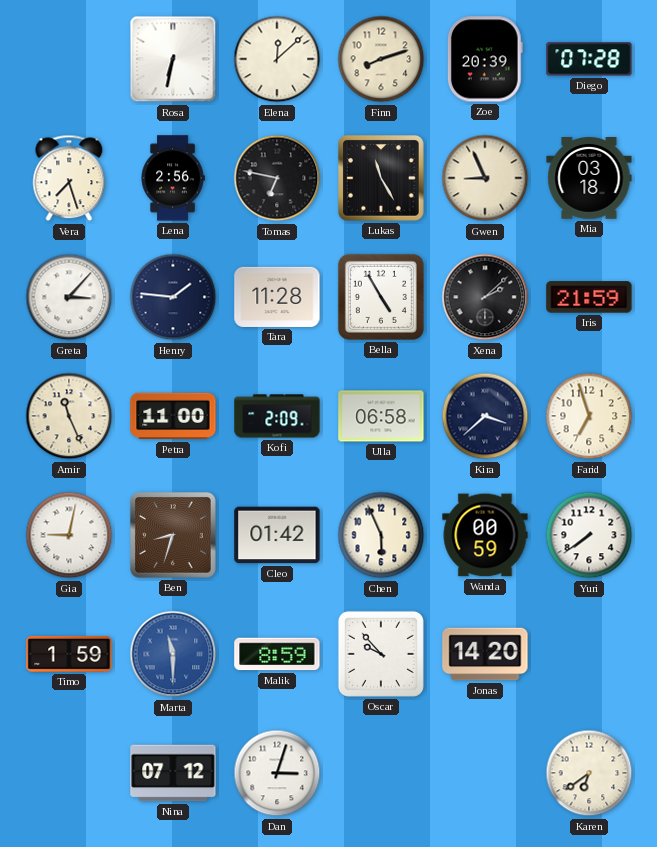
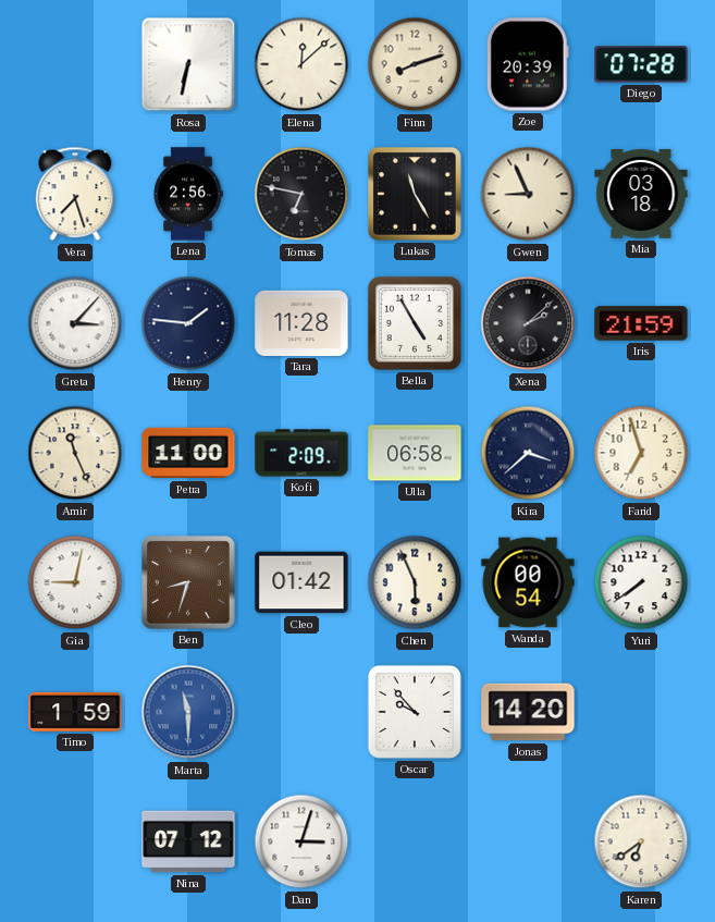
Wanda: 00:59 -> 00:54 (528, 582)
Malik: 8:59 -> none (277, 654)
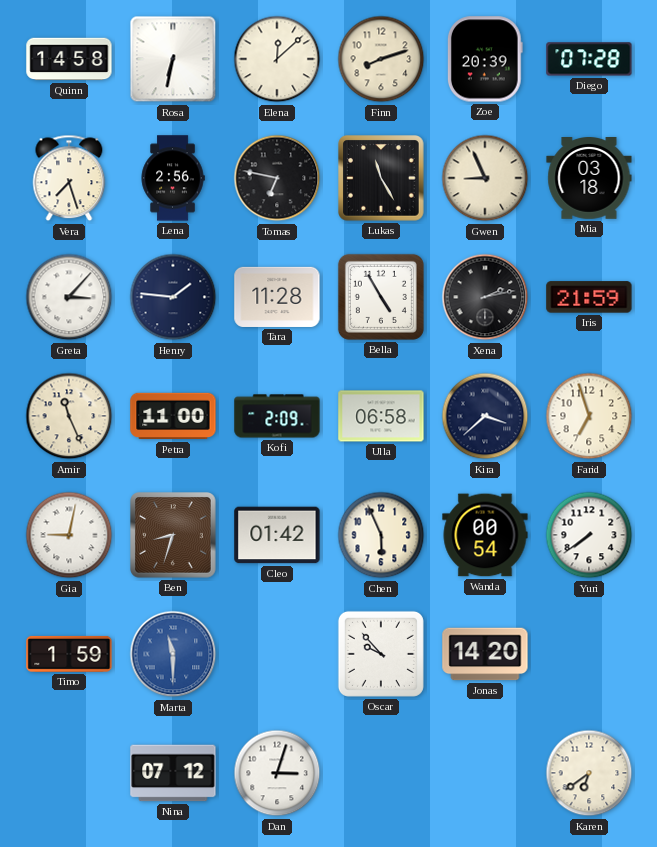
Quinn: none -> 14:58 (69, 59)
Xena: 2:08 -> 2:13 (485, 297)
